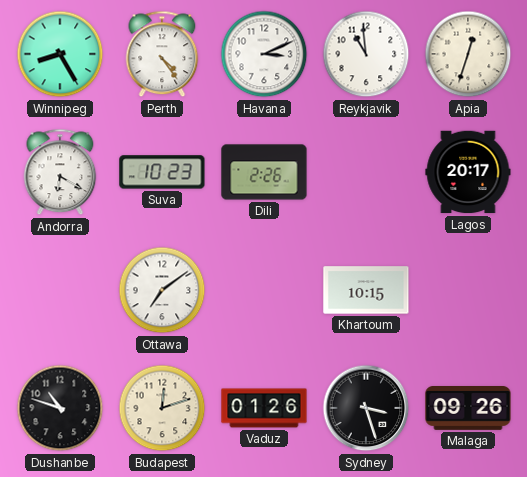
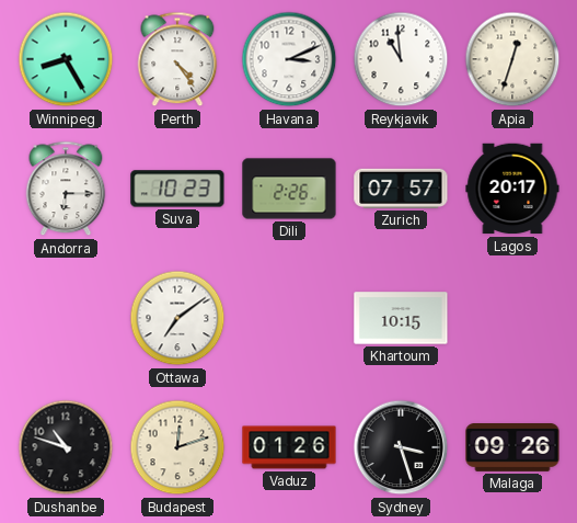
Andorra: 6:20 -> 6:15 (66, 189)
Zurich: none -> 07:57 (401, 189)
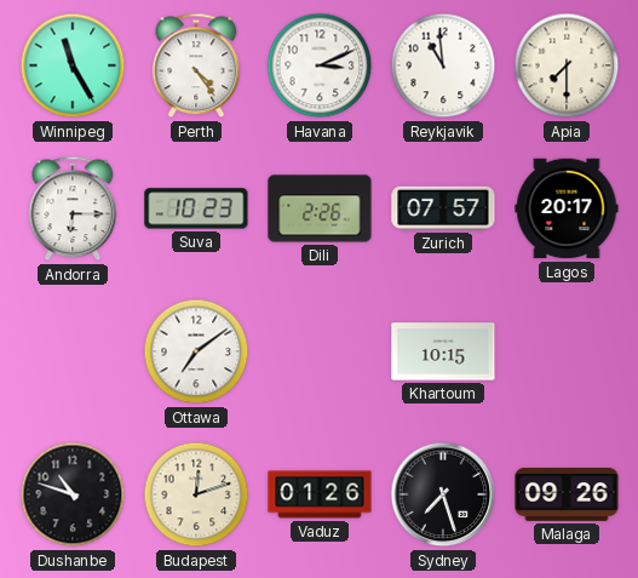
Winnipeg: 8:25 -> 11:25 (73, 65)
Apia: 12:33 -> 7:30 (567, 65)
Sydney: 3:27 -> 7:27 (443, 494)
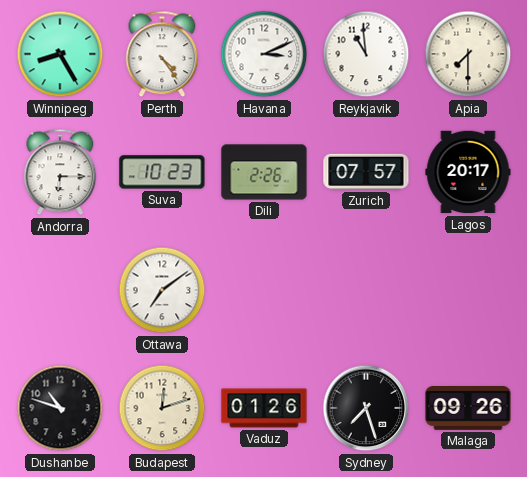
Winnipeg: 11:25 -> 8:25 (60, 54)
Khartoum: 10:15 -> none (443, 351)
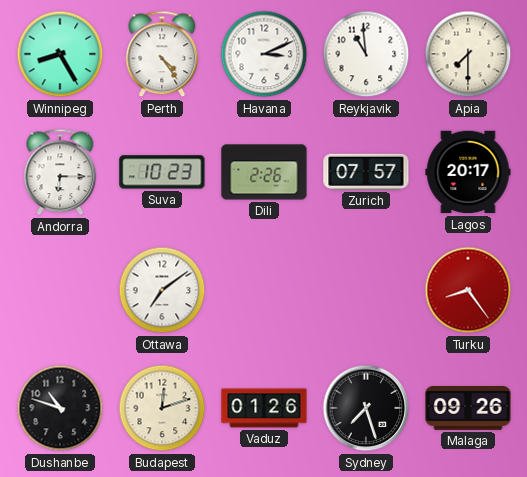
Turku: none -> 8:24 (468, 290)
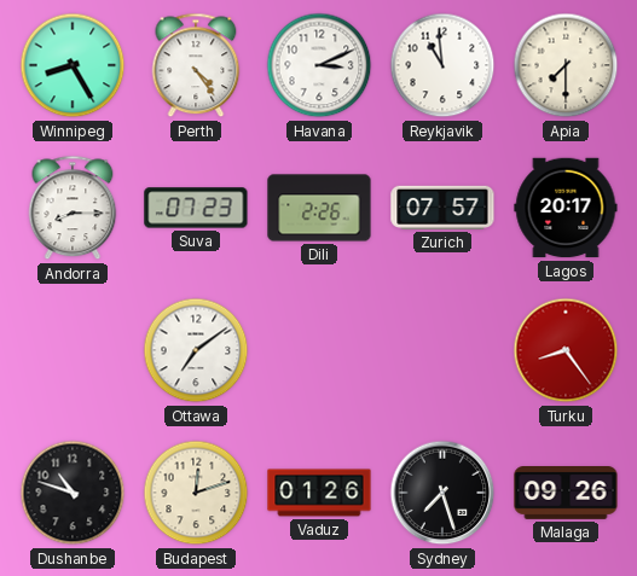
Andorra: 6:15 -> 8:15 (73, 208)
Suva: 10:23 -> 07:23 (196, 208)
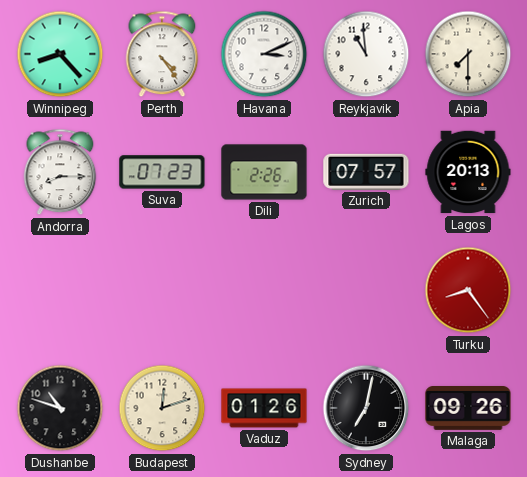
Winnipeg: 8:25 -> 8:23 (60, 54)
Lagos: 20:17 -> 20:13 (468, 172)
Ottawa: 7:09 -> none (196, 350)
Sydney: 7:27 -> 7:02 (366, 408)
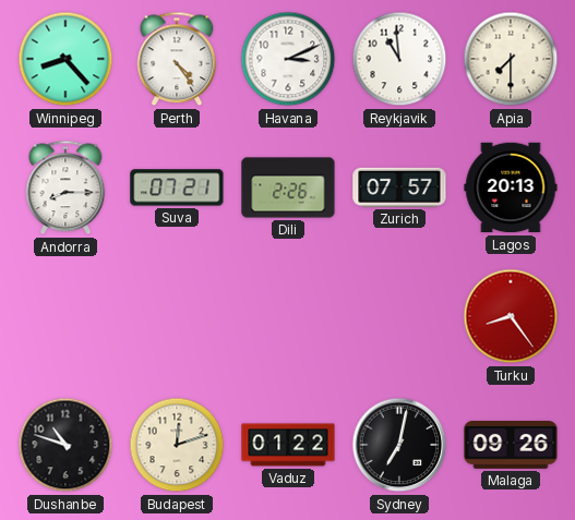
Suva: 07:23 -> 07:21 (177, 188)
Vaduz: 01:26 -> 01:22 (288, 445)
